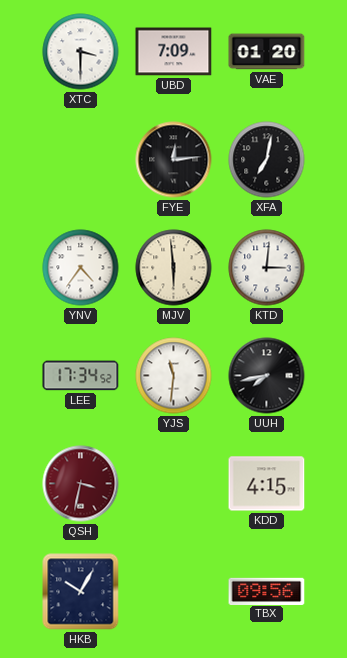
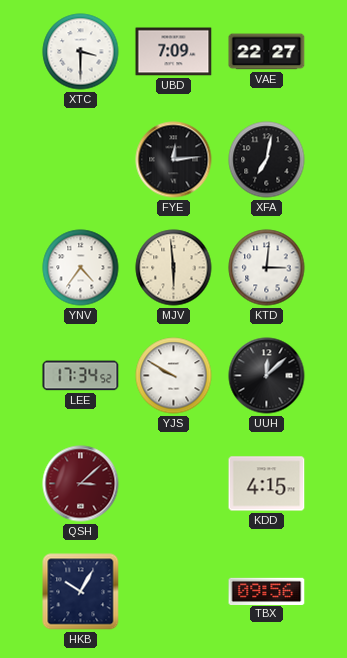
VAE: 01:20 -> 22:27 (267, 52)
YJS: 11:31 -> 9:50 (174, 376)
UUH: 7:43 -> 12:08 (267, 376)
QSH: 3:32 -> 3:08 (81, 484)
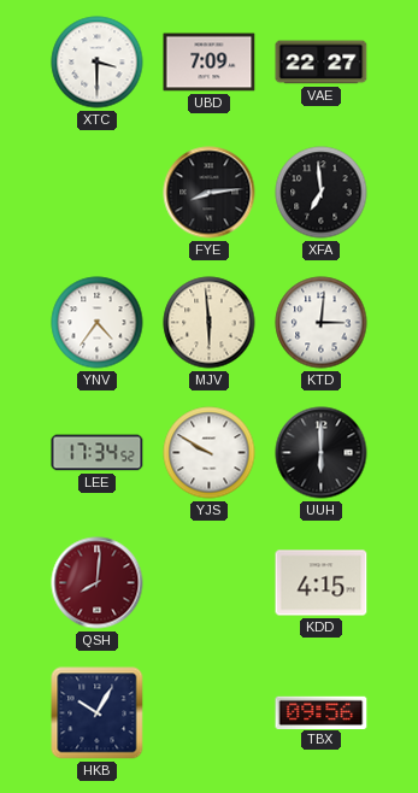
FYE: 12:14 -> 8:14 (210, 193)
XFA: 7:02 -> 6:59 (322, 193)
UUH: 12:08 -> 6:00 (322, 453)
QSH: 3:08 -> 8:01 (98, 583)
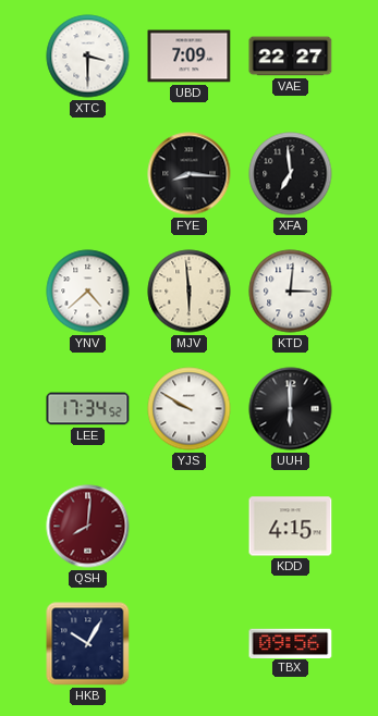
FYE: 8:14 -> 8:16 (190, 174)
YNV: 4:36 -> 4:38 (88, 292)
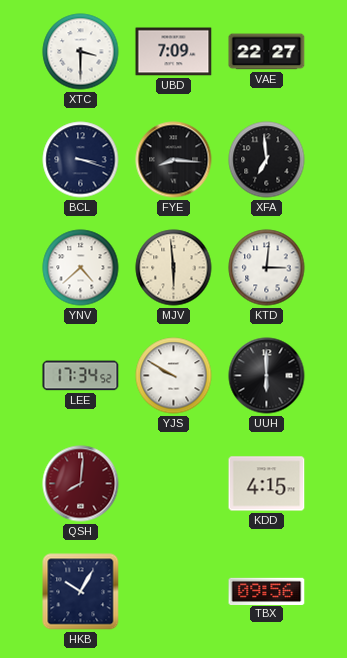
BCL: none -> 3:18 (81, 160)
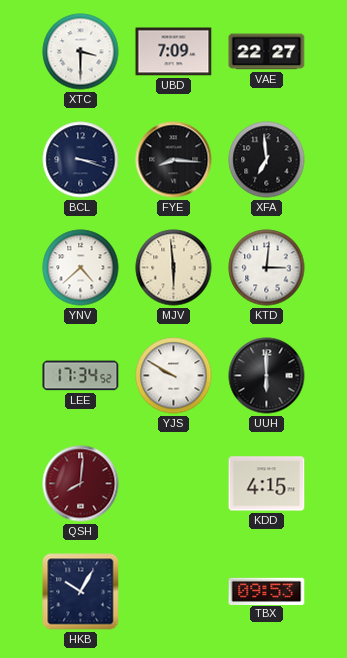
TBX: 09:56 -> 09:53 (267, 591)
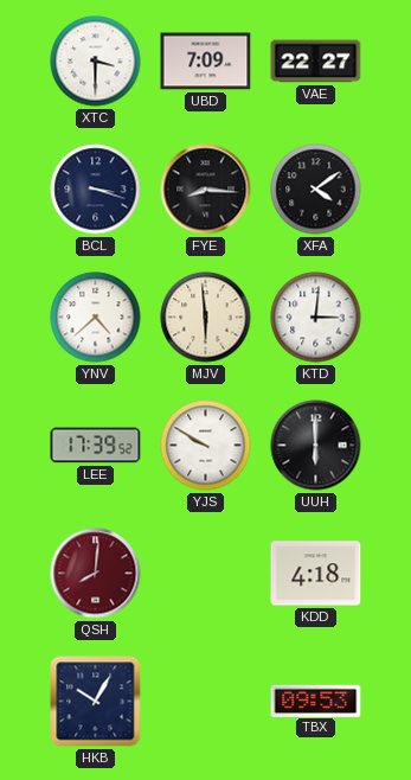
XFA: 6:59 -> 4:09 (316, 190)
LEE: 17:34 -> 17:39 (96, 446)
KDD: 4:15 -> 4:18 (316, 574)
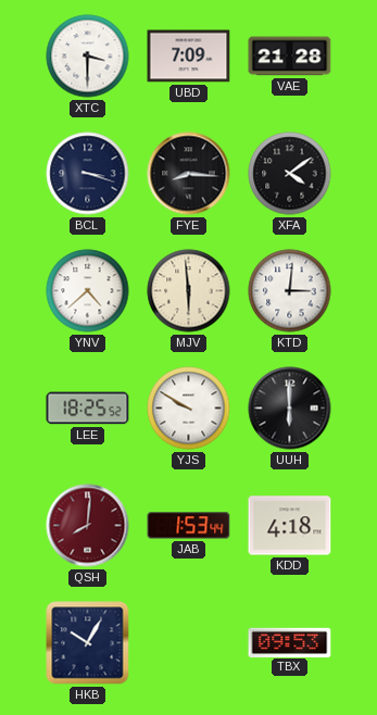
VAE: 22:27 -> 21:28 (290, 57)
LEE: 17:39 -> 18:25 (88, 409)
JAB: none -> 1:53 (189, 526)
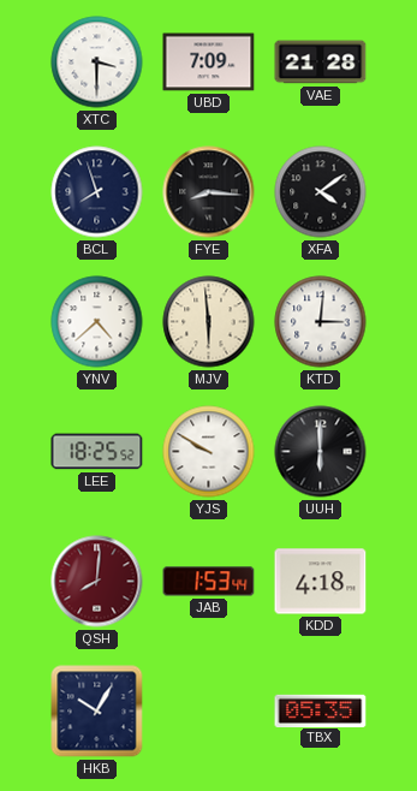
BCL: 3:18 -> 7:57 (97, 192)
TBX: 09:53 -> 05:35 (321, 710)
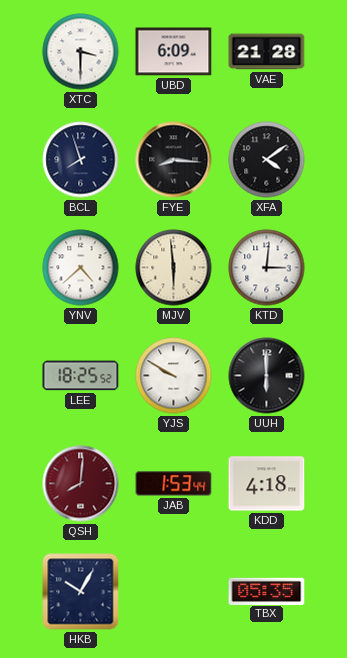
UBD: 7:09 -> 6:09 (174, 52)
